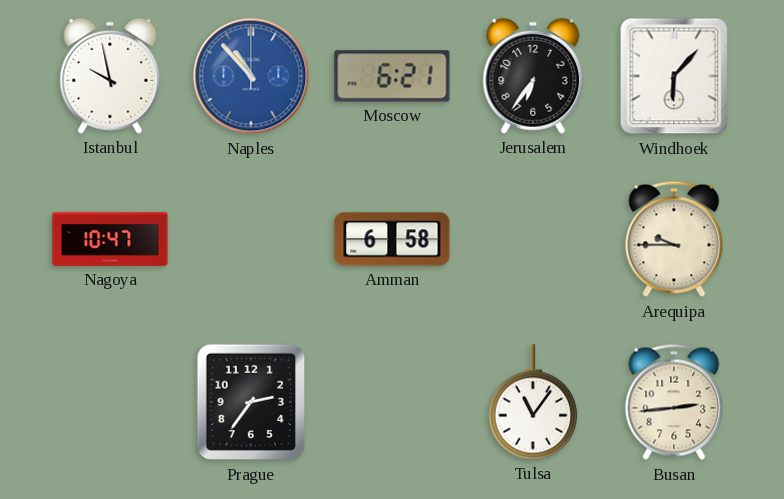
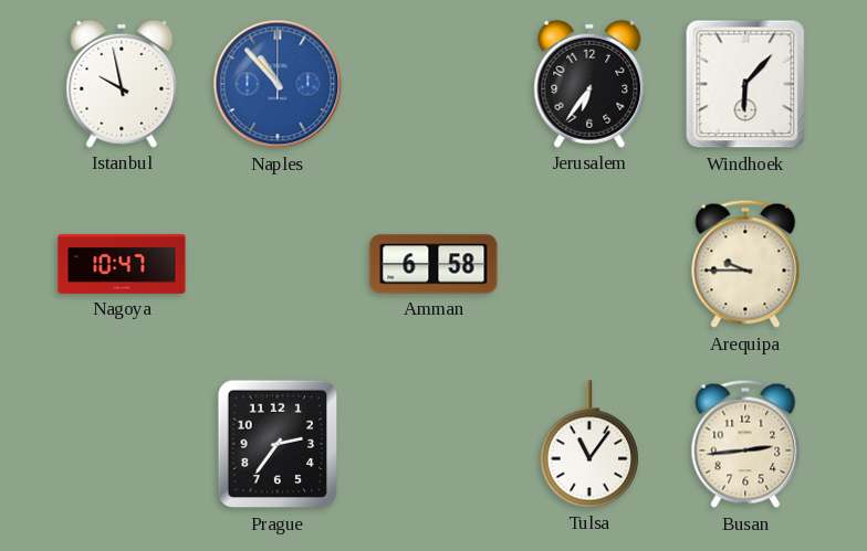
Moscow: 6:21 -> none (392, 76)
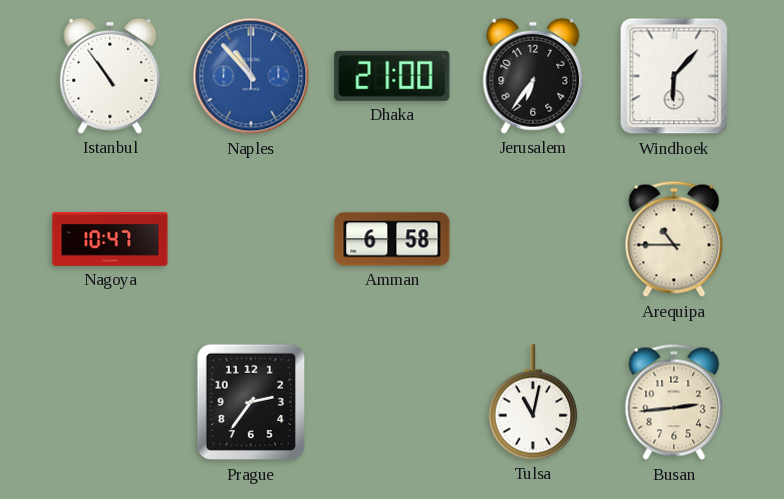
Istanbul: 9:58 -> 10:54 (110, 76)
Dhaka: none -> 21:00 (392, 76)
Arequipa: 9:45 -> 10:45 (674, 239)
Tulsa: 11:06 -> 11:02 (533, 402)
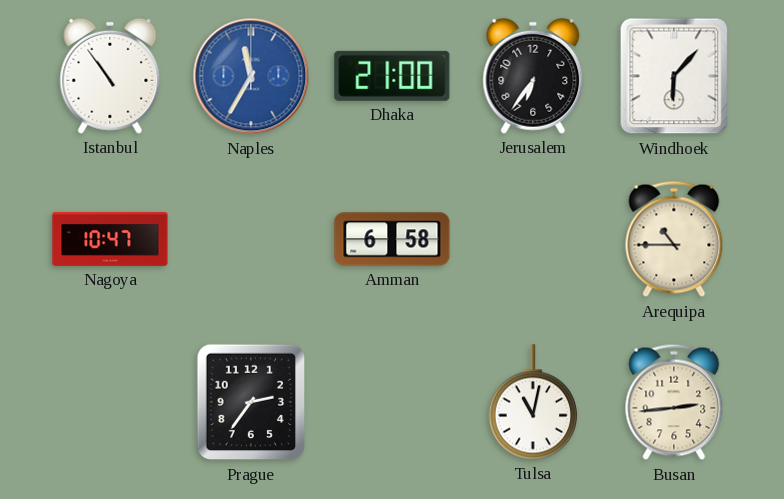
Naples: 10:53 -> 11:35 (251, 76)
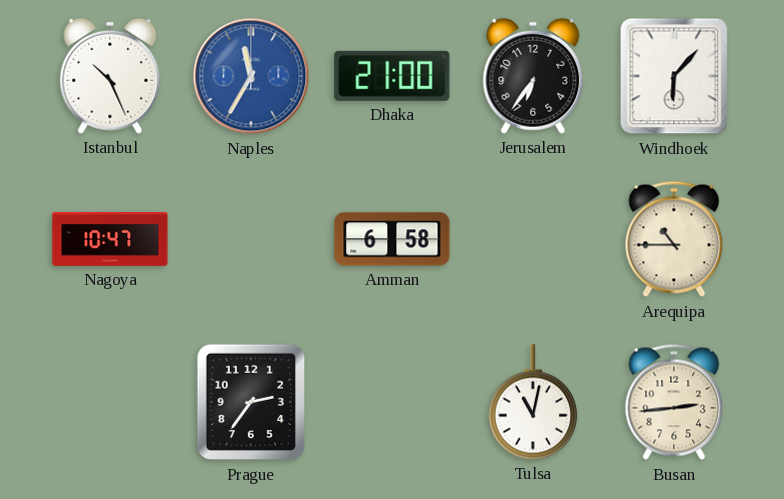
Istanbul: 10:54 -> 10:26 (110, 76)
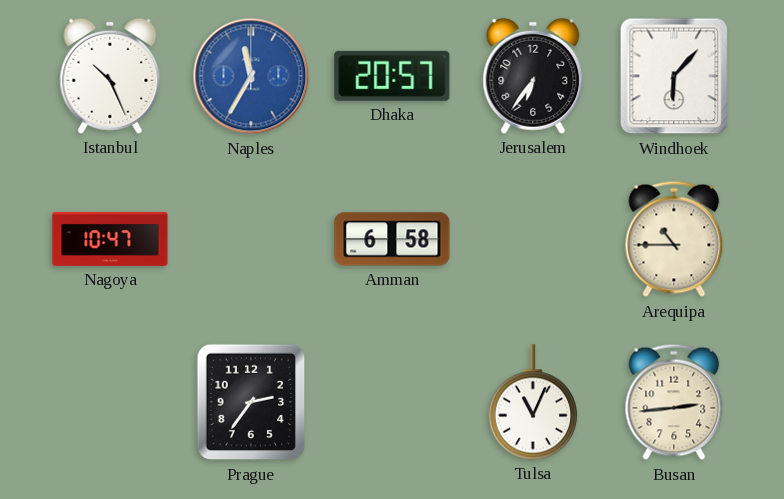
Dhaka: 21:00 -> 20:57 (392, 76)
Tulsa: 11:02 -> 11:04 (533, 402)
